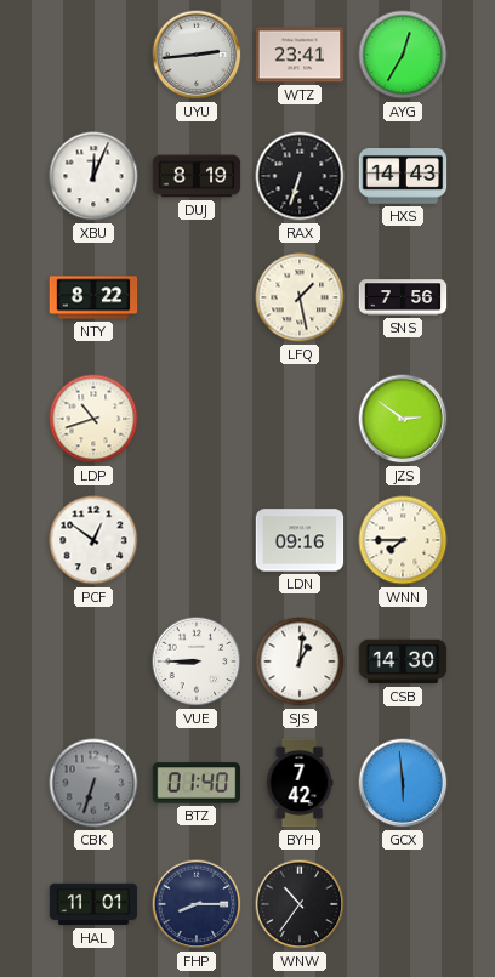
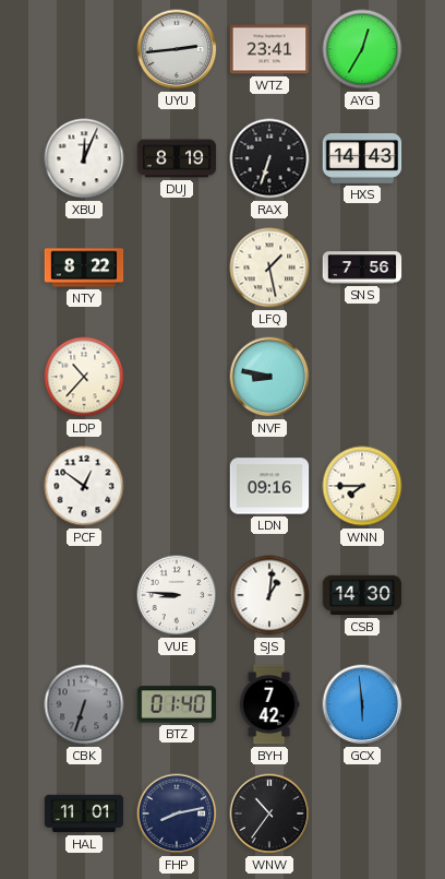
LDP: 10:42 -> 10:37 (84, 377)
NVF: none -> 8:47 (269, 377)
JZS: 2:51 -> none (403, 419)
VUE: 8:45 -> 8:46 (177, 595)
FHP: 8:15 -> 8:13 (177, 813)
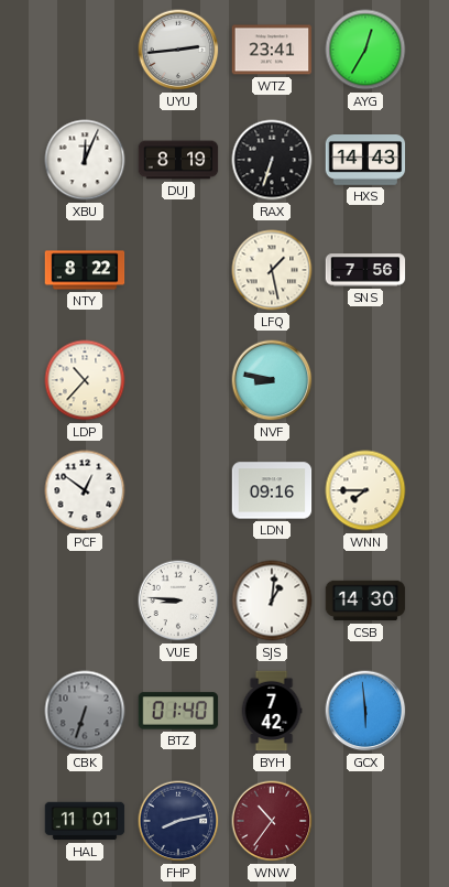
WNW dial: black -> burgundy (272, 821)
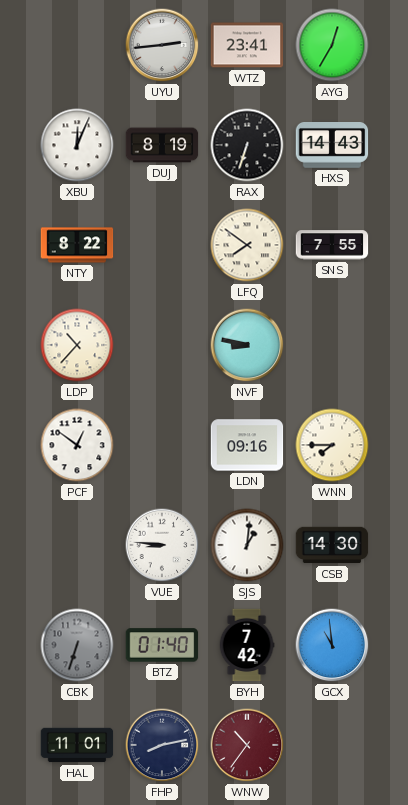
LFQ: 1:28 -> 7:51 (247, 245)
SNS: 7:56 -> 7:55 (332, 245)
GCX: 5:59 -> 10:59 (332, 645)
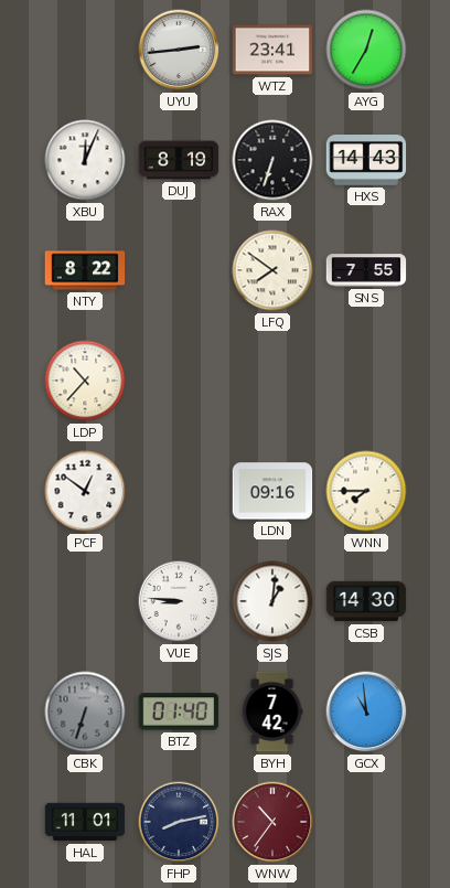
NVF: 8:47 -> none (247, 345)
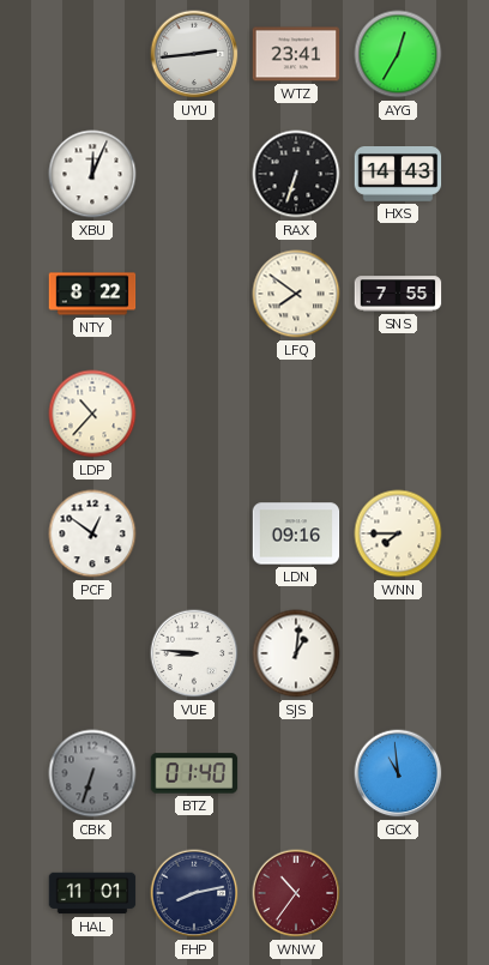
DUJ: 8:19 -> none (179, 160)
CSB: 14:30 -> none (366, 601)
BYH: 7:42 -> none (272, 712)
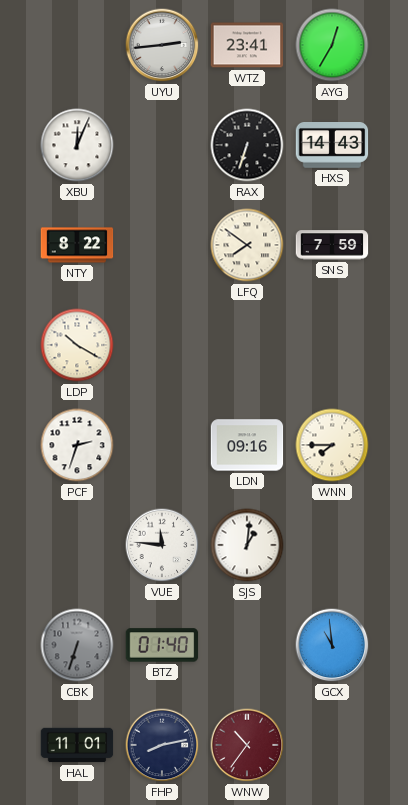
SNS: 7:55 -> 7:59 (332, 245)
LDP: 10:37 -> 10:20 (77, 345)
PCF: 12:51 -> 2:33 (77, 445)
VUE: 8:46 -> 11:46 (162, 545)
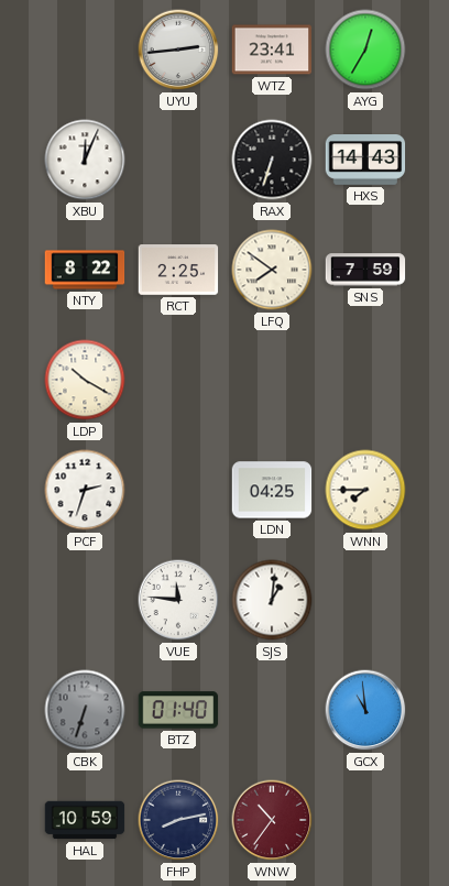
RCT: none -> 2:25 (178, 270)
LDN: 09:16 -> 04:25 (272, 490)
HAL: 11:01 -> 10:59 (85, 820)
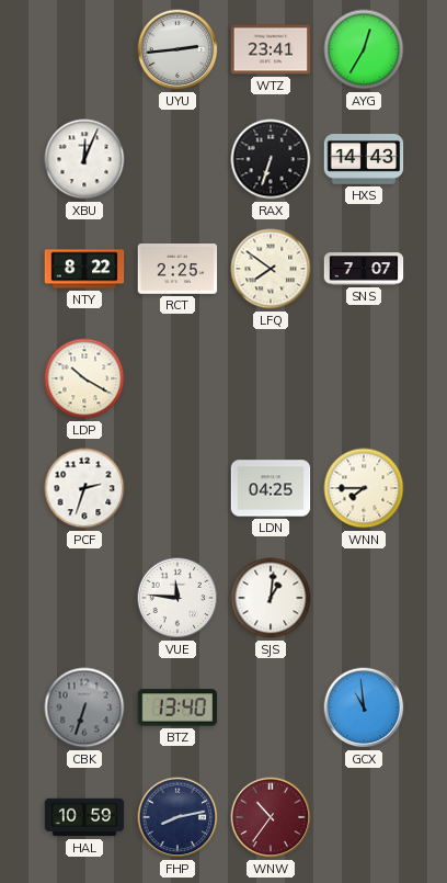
SNS: 7:59 -> 7:07 (364, 269)
BTZ: 01:40 -> 13:40 (177, 707)
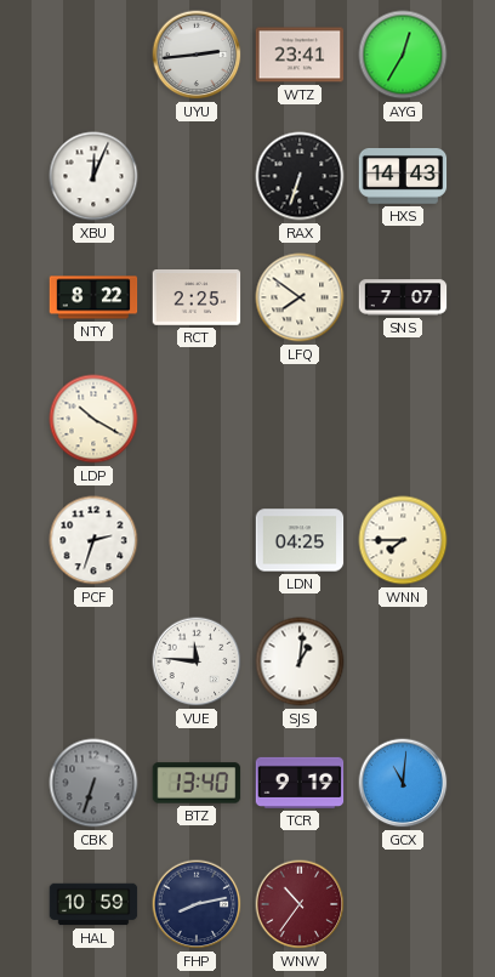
TCR: none -> 9:19 (300, 783)
GCX: 10:59 -> 11:01 (403, 783)
